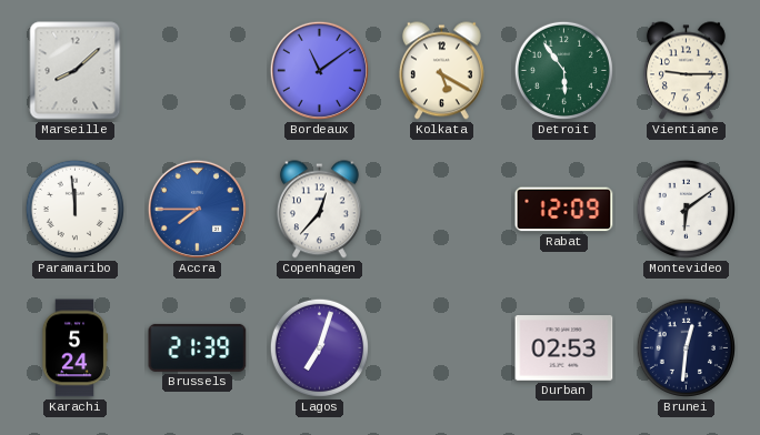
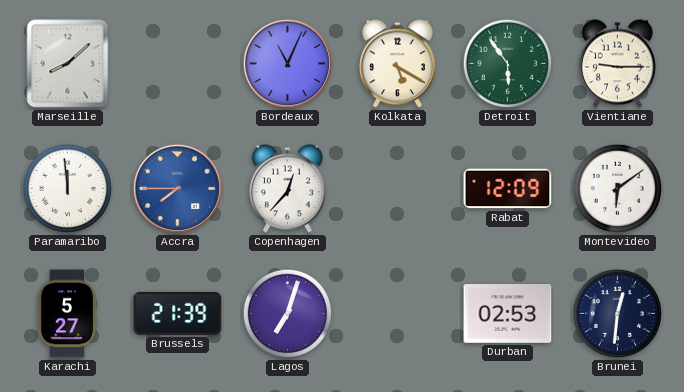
Bordeaux: 11:09 -> 11:04 (287, 63)
Karachi: 5:24 -> 5:27 (67, 314)
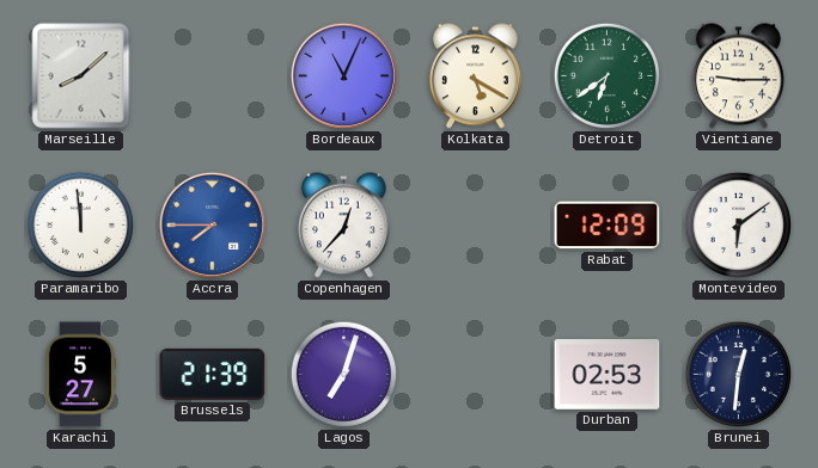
Detroit: 5:54 -> 6:39 (606, 75)
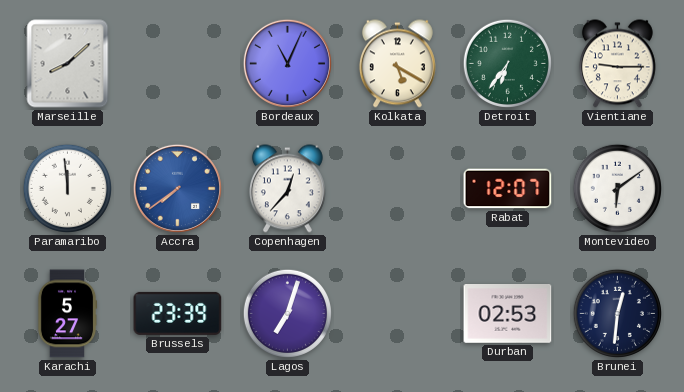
Detroit: 6:39 -> 6:36 (507, 63)
Accra: 7:45 -> 7:39 (177, 188)
Rabat: 12:09 -> 12:07 (508, 189)
Brussels: 21:39 -> 23:39 (178, 313)
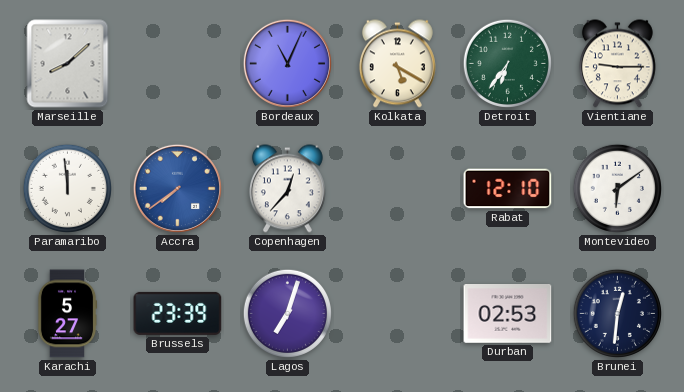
Rabat: 12:07 -> 12:10 (508, 189)
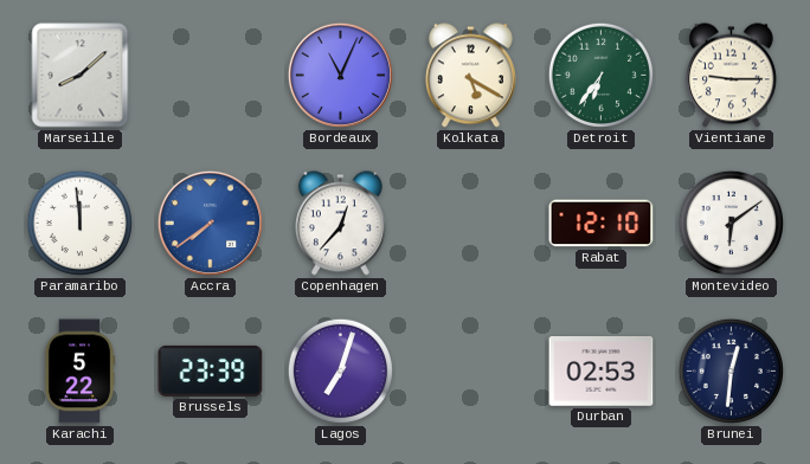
Karachi: 5:27 -> 5:22 (79, 372)
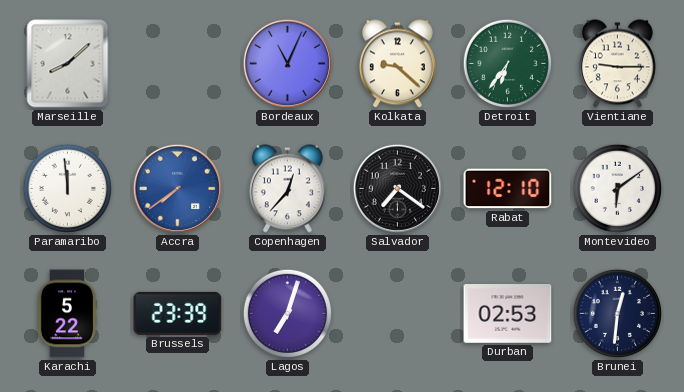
Kolkata: 5:20 -> 9:22 (397, 64)
Salvador: none -> 7:21 (397, 188)
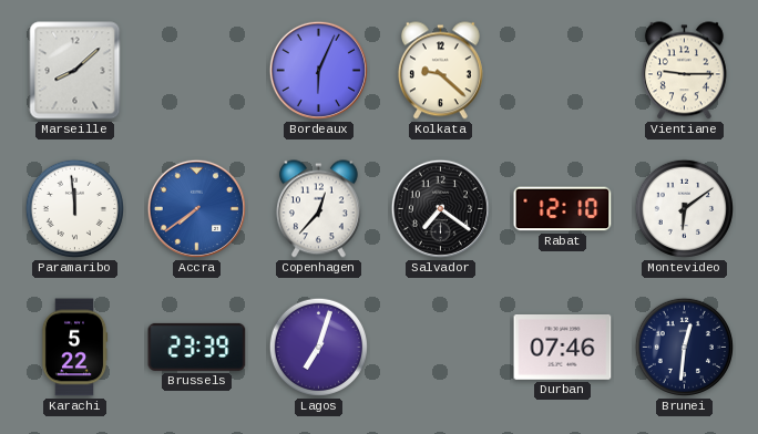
Bordeaux: 11:04 -> 6:04 (318, 70)
Detroit: 6:36 -> none (507, 63)
Durban: 02:53 -> 07:46 (563, 348)
